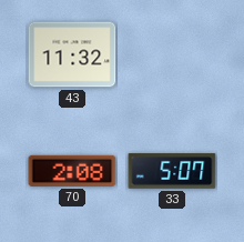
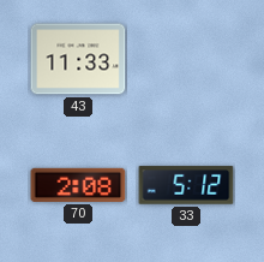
43: 11:32 -> 11:33 (78, 59)
33: 5:07 -> 5:12 (186, 185)
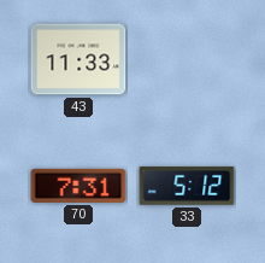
70: 2:08 -> 7:31 (78, 186)
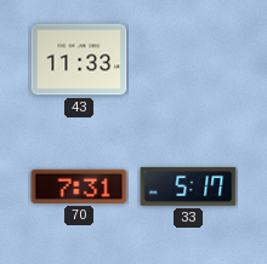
33: 5:12 -> 5:17 (188, 186)
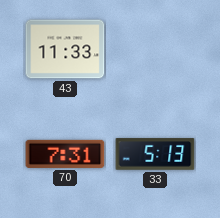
33: 5:17 -> 5:13 (155, 154)
